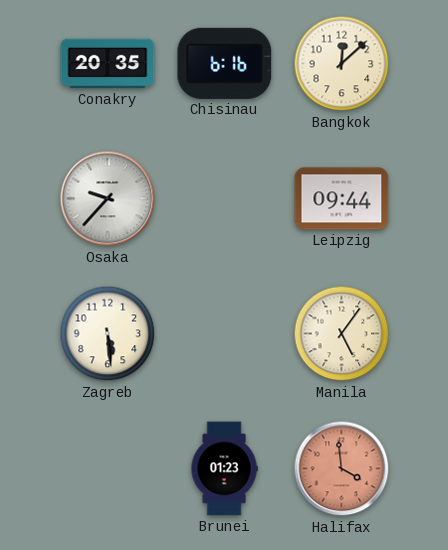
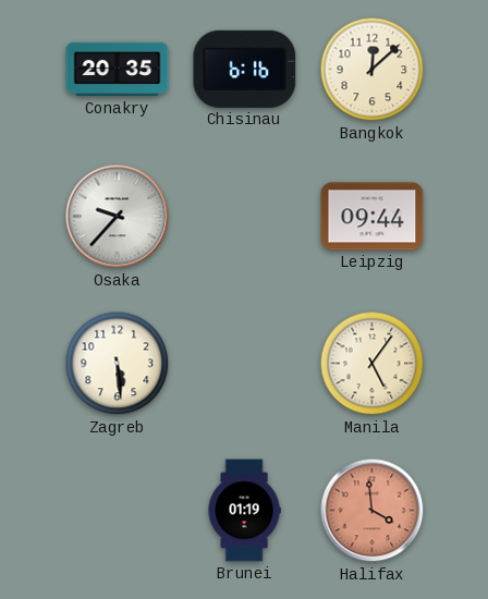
Brunei: 01:23 -> 01:19 (244, 511)
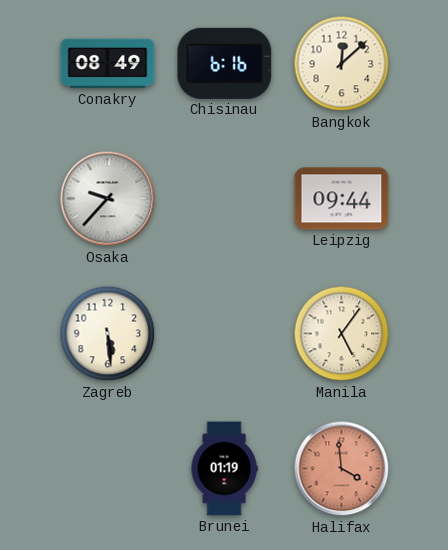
Conakry: 20:35 -> 08:49 (108, 64)
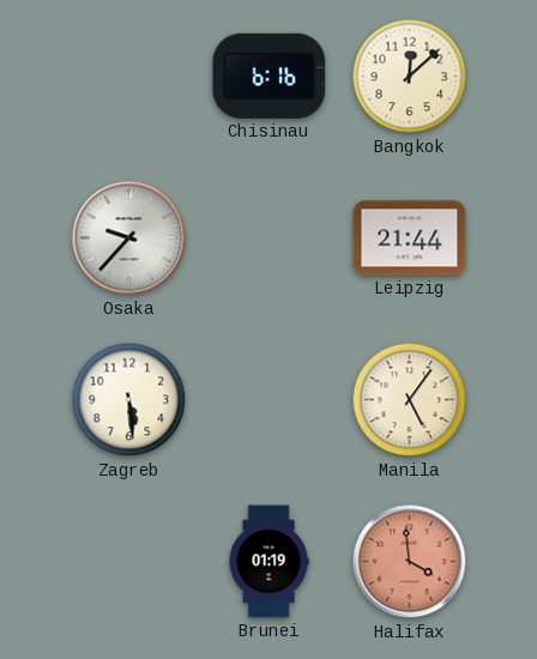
Conakry: 08:49 -> none (108, 64)
Leipzig: 09:44 -> 21:44 (410, 238)
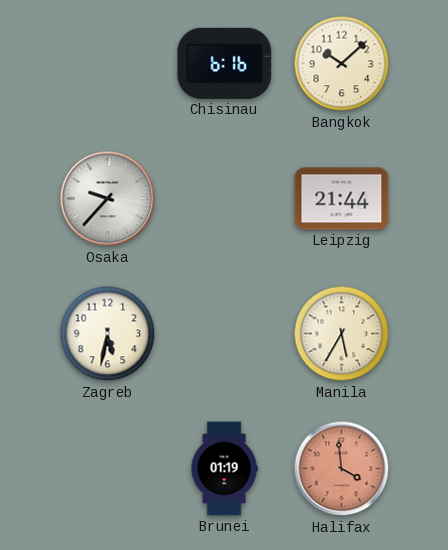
Bangkok: 12:08 -> 10:08 (342, 64)
Zagreb: 5:29 -> 5:32 (108, 334)
Manila: 5:06 -> 5:35 (342, 334)
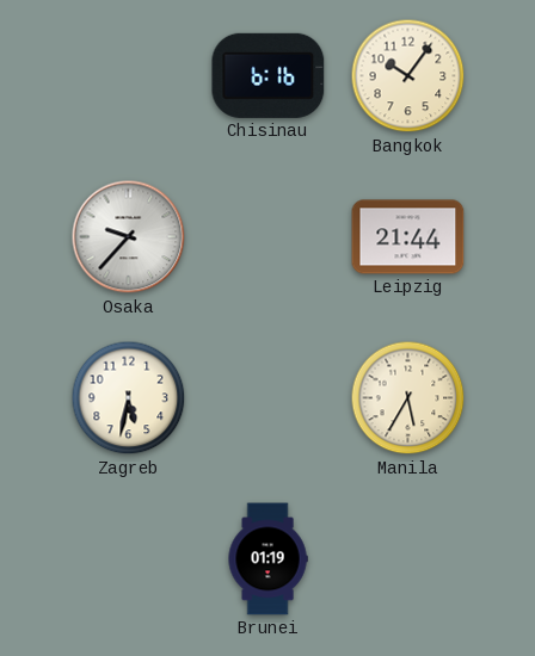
Bangkok: 10:08 -> 10:06 (408, 76)
Halifax: 3:59 -> none (342, 469)
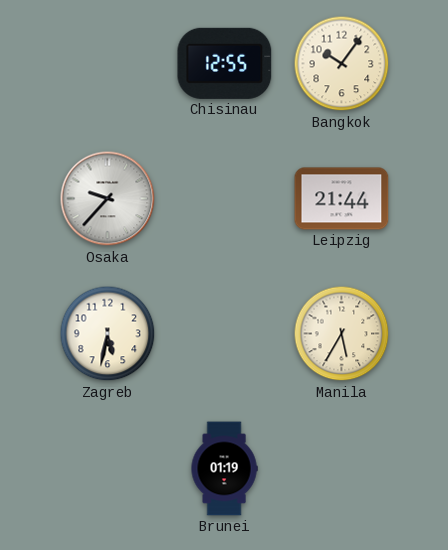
Chisinau: 6:16 -> 12:55 (225, 63)
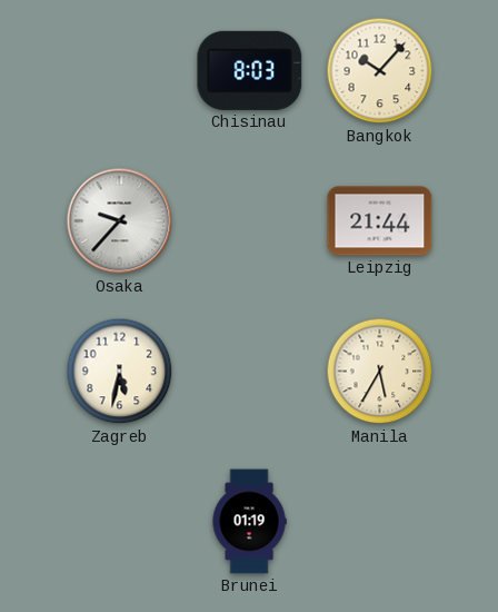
Chisinau: 12:55 -> 8:03 (250, 70)
Bangkok: 10:06 -> 10:07 (380, 71)
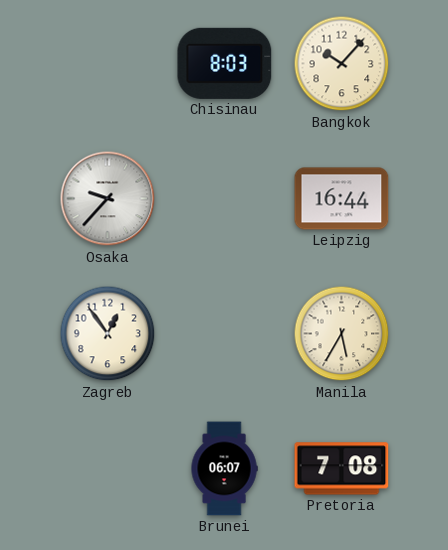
Leipzig: 21:44 -> 16:44 (342, 199)
Zagreb: 5:32 -> 12:54 (108, 334)
Brunei: 01:19 -> 06:07 (224, 469)
Pretoria: none -> 7:08 (342, 469)
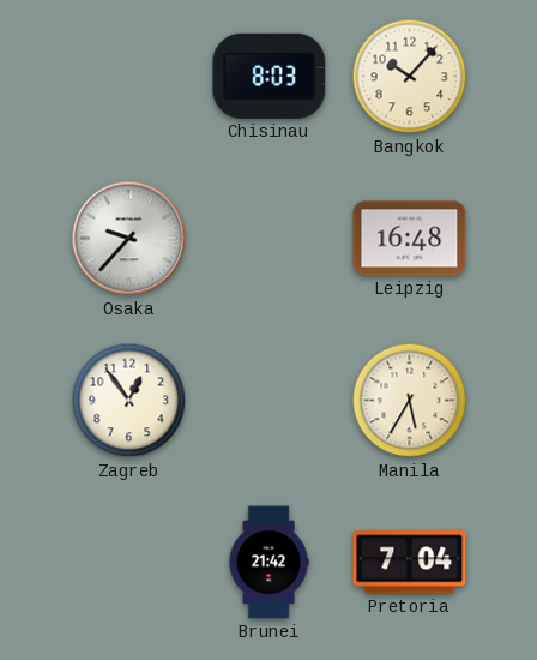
Leipzig: 16:44 -> 16:48 (410, 239)
Brunei: 06:07 -> 21:42 (268, 563)
Pretoria: 7:08 -> 7:04 (410, 563)
